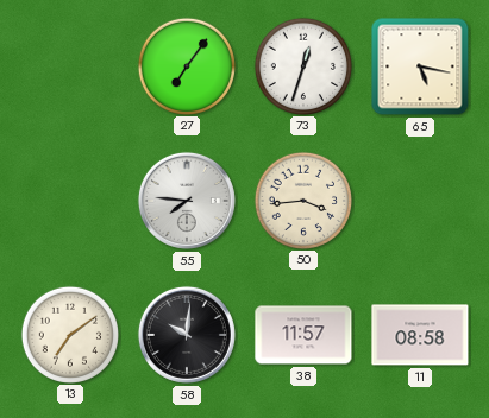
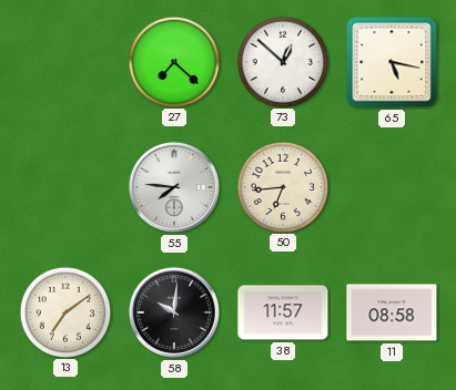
27: 7:06 -> 7:22 (173, 61)
73: 12:33 -> 12:52 (282, 61)
50: 3:44 -> 6:44 (282, 186)
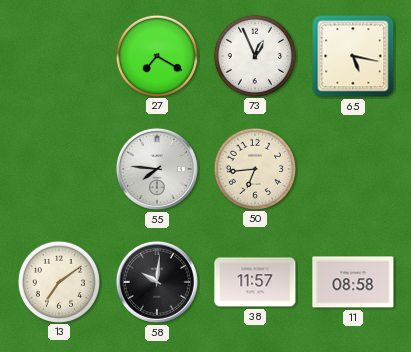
27: 7:22 -> 7:20 (156, 55)
73: 12:52 -> 12:56 (254, 55)
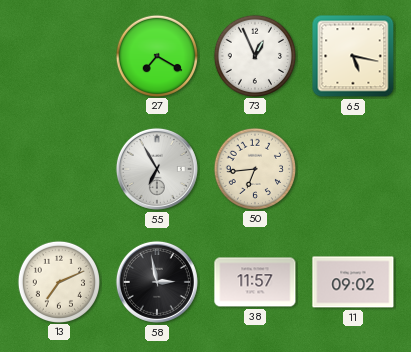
55: 7:46 -> 6:55 (157, 169)
13: 7:09 -> 7:11 (58, 281)
58: 10:01 -> 2:58 (157, 282)
11: 08:58 -> 09:02 (353, 282)
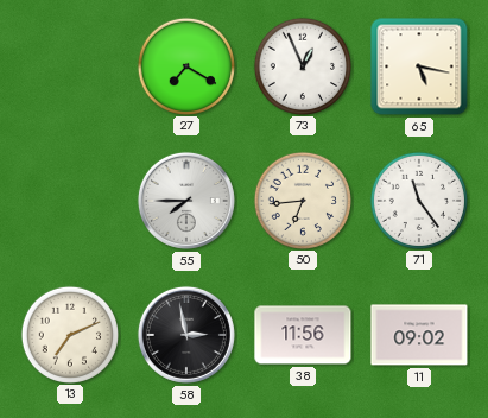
55: 6:55 -> 7:45 (186, 201)
71: none -> 11:24 (418, 199)
38: 11:57 -> 11:56 (303, 335)
